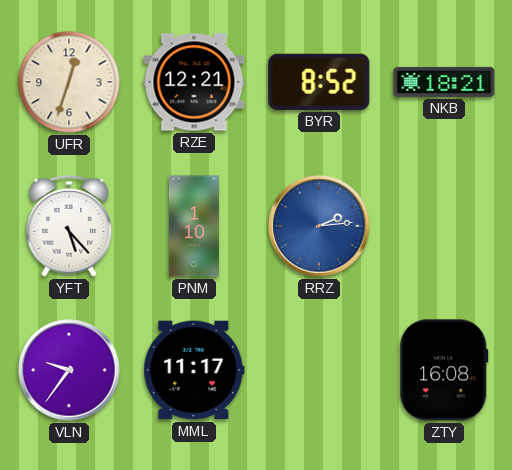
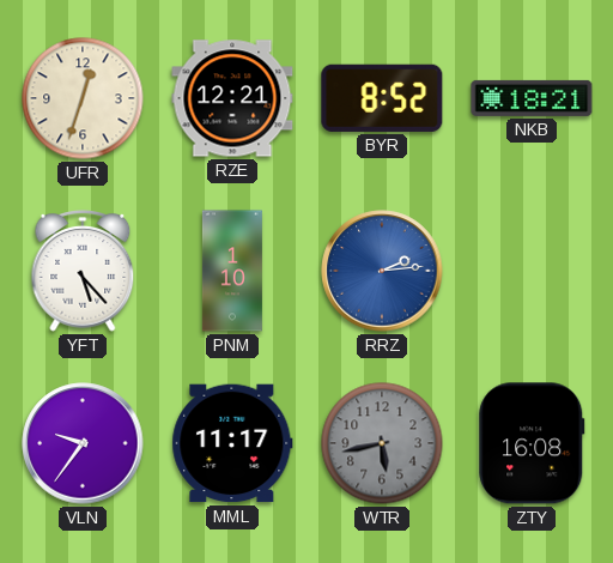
WTR: none -> 5:43 (382, 443)
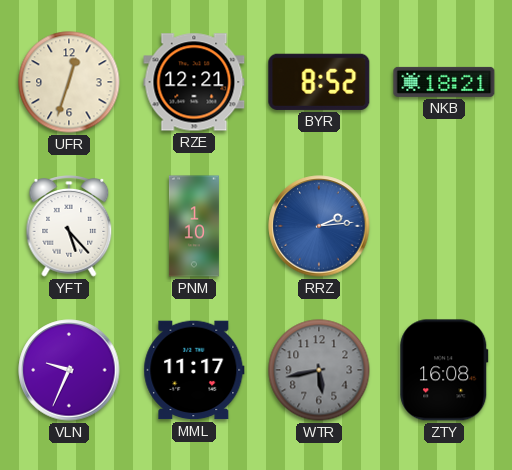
VLN: 9:36 -> 9:34 (69, 370)
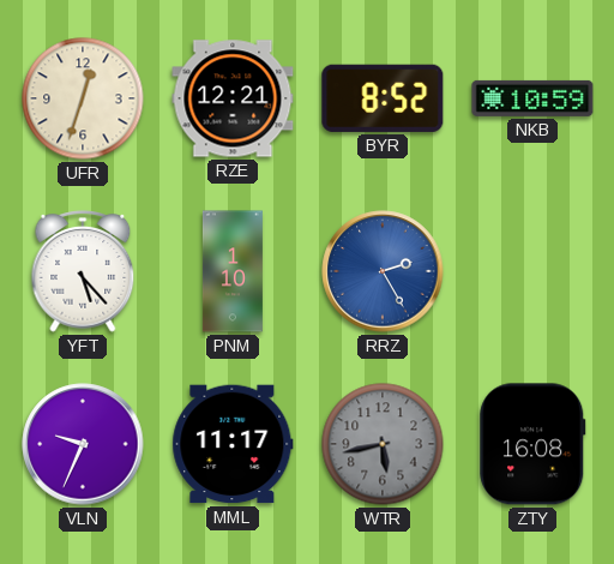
NKB: 18:21 -> 10:59 (532, 98)
RRZ: 2:14 -> 2:25 (383, 271)
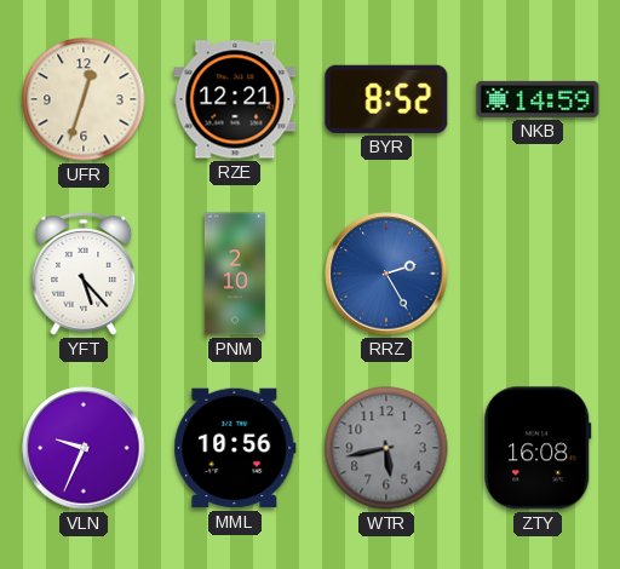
NKB: 10:59 -> 14:59 (538, 99)
PNM: 1:10 -> 2:10 (235, 274)
MML: 11:17 -> 10:56 (235, 448)
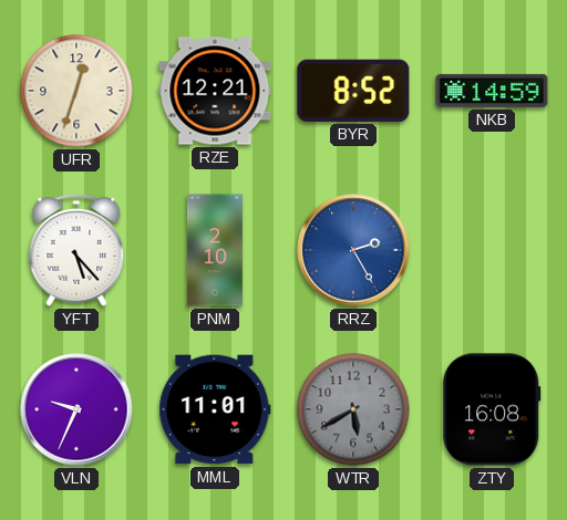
MML: 10:56 -> 11:01 (215, 409)
WTR: 5:43 -> 5:40 (353, 409)
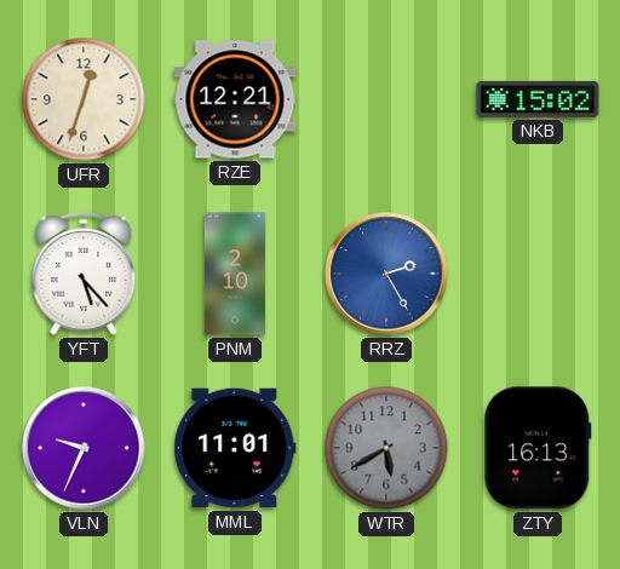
BYR: 8:52 -> none (353, 91)
NKB: 14:59 -> 15:02 (538, 99)
ZTY: 16:08 -> 16:13 (538, 448)
